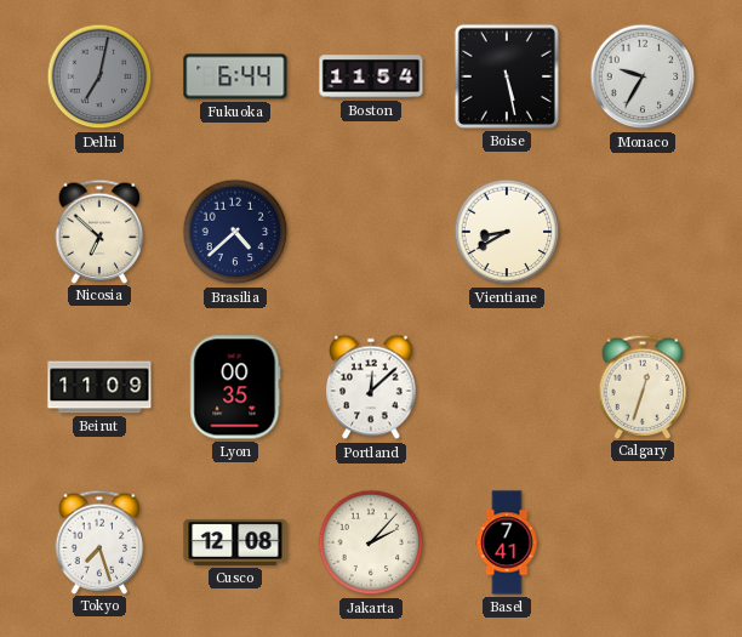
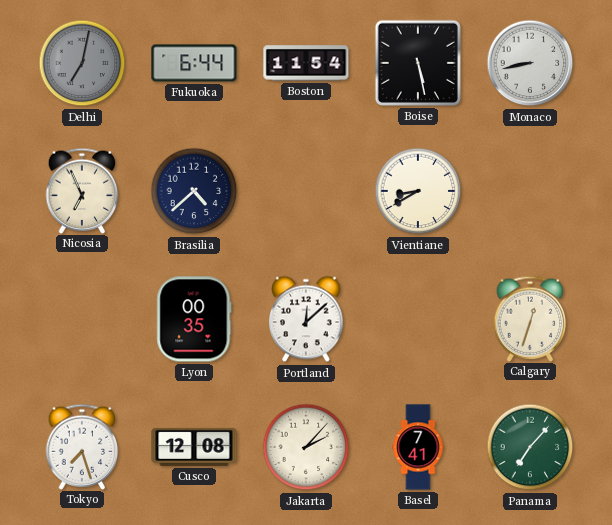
Monaco: 9:35 -> 8:43 (530, 63)
Nicosia: 6:52 -> 6:56 (82, 190)
Beirut: 11:09 -> none (99, 387)
Panama: none -> 7:07 (530, 447)
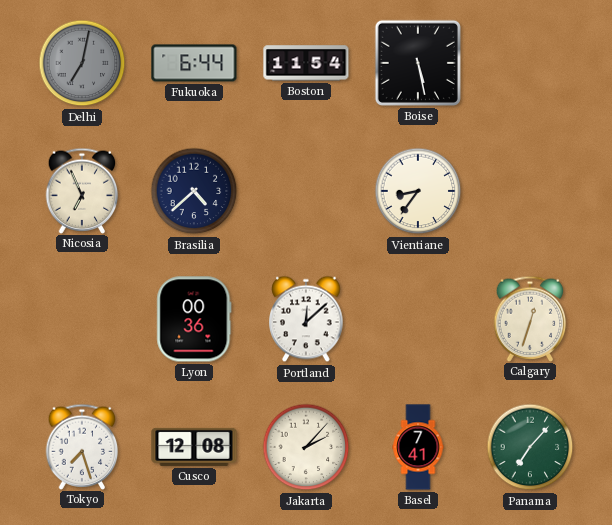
Monaco: 8:43 -> none (530, 63)
Vientiane: 8:40 -> 8:36 (418, 191)
Lyon: 00:35 -> 00:36 (194, 319)
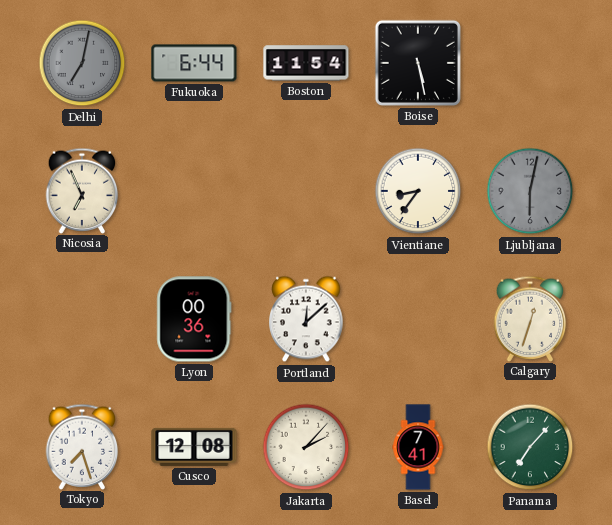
Brasilia: 4:38 -> none (194, 191)
Ljubljana: none -> 6:02 (530, 191)
